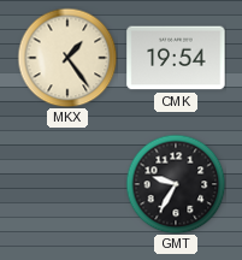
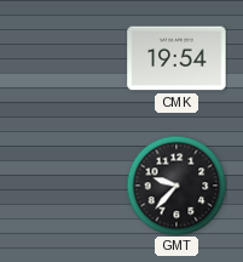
MKX: 1:24 -> none (67, 58)
GMT: 9:35 -> 9:37 (177, 186)
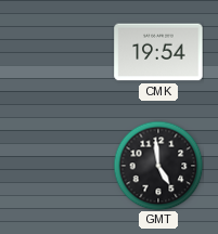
GMT: 9:37 -> 4:59 (158, 166)
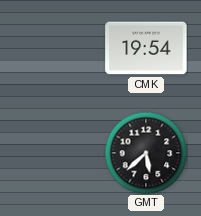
GMT: 4:59 -> 5:38 (146, 153)
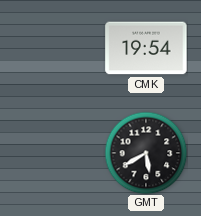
GMT: 5:38 -> 5:40 (146, 153)
